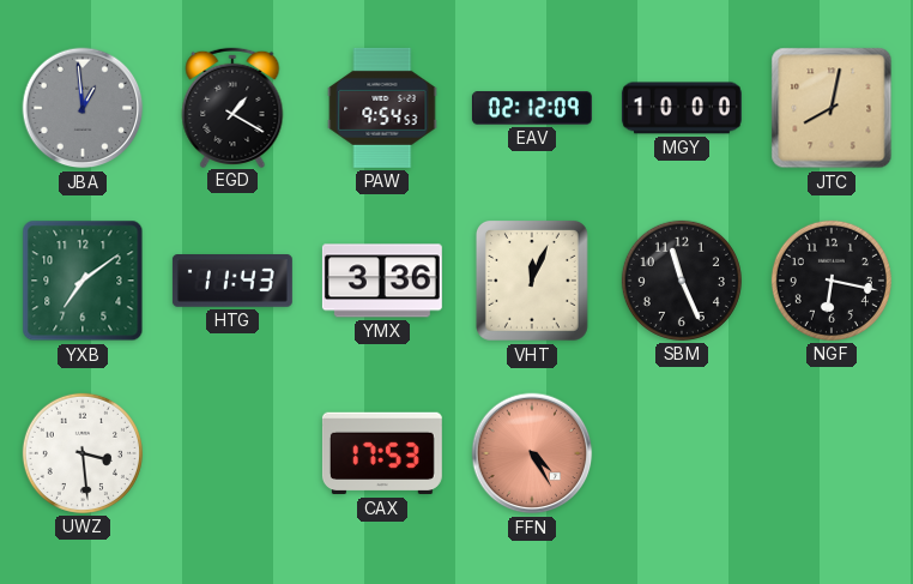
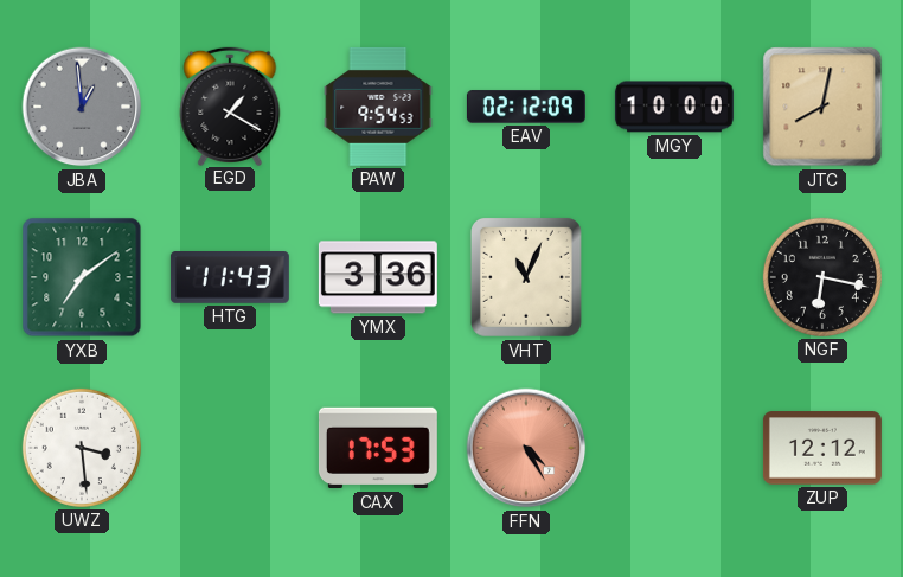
VHT: 12:04 -> 11:04 (526, 277)
SBM: 11:26 -> none (682, 281)
ZUP: none -> 12:12 (822, 448)
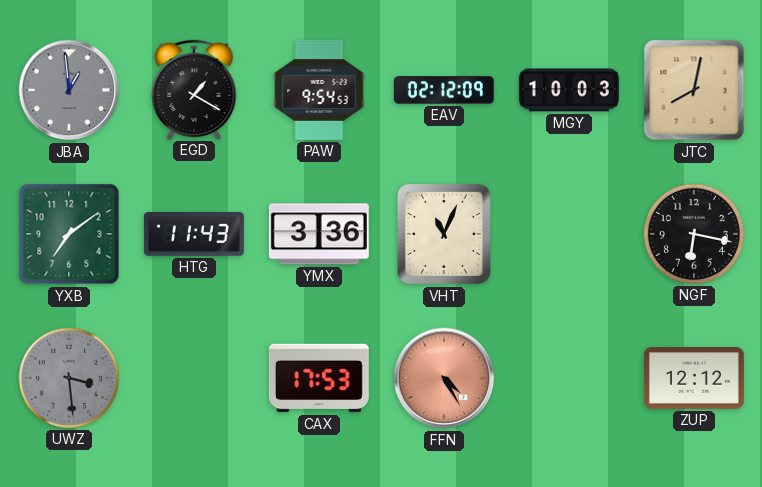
MGY: 10:00 -> 10:03 (569, 90)
UWZ dial: white -> grey (69, 378)
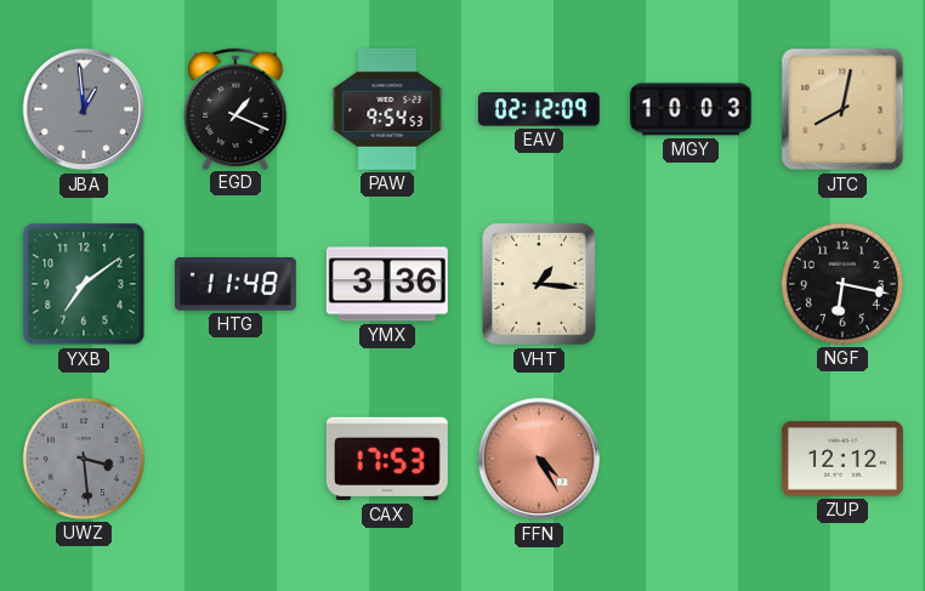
EGD: 1:20 -> 1:19 (235, 108)
HTG: 11:43 -> 11:48 (235, 285)
VHT: 11:04 -> 1:16 (539, 284)
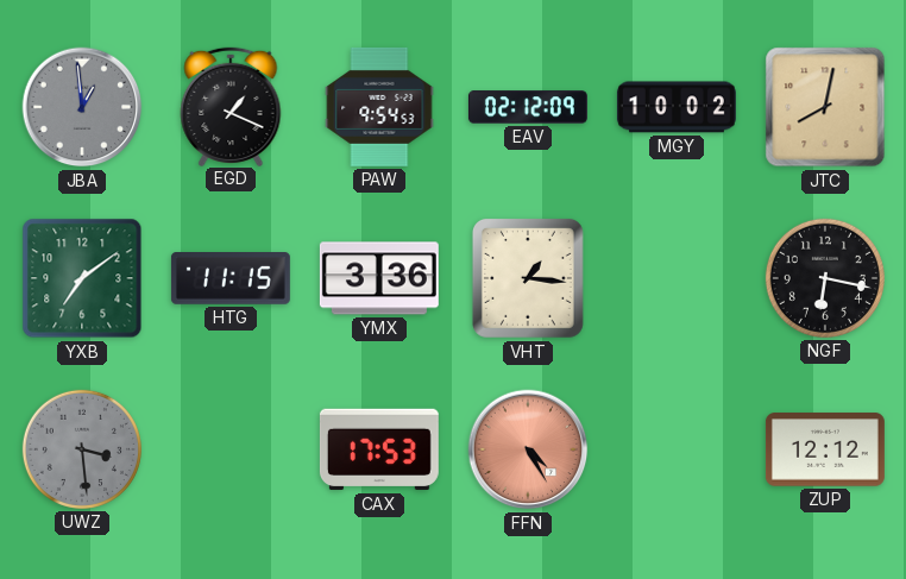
MGY: 10:03 -> 10:02 (677, 107)
HTG: 11:48 -> 11:15 (231, 279)
